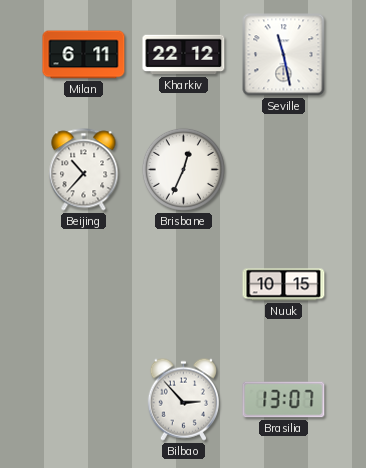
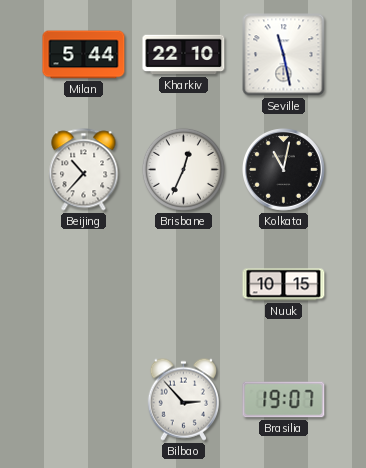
Milan: 6:11 -> 5:44 (84, 55)
Kharkiv: 22:12 -> 22:10 (184, 55)
Kolkata: none -> 11:02 (284, 170)
Brasilia: 13:07 -> 19:07 (284, 400)
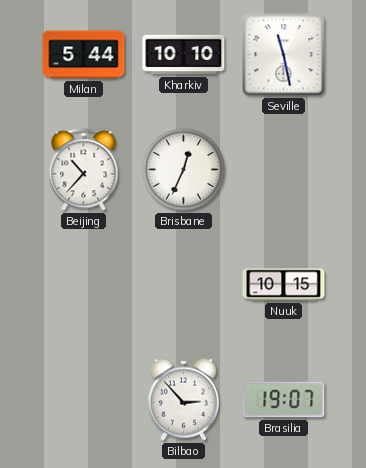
Kharkiv: 22:10 -> 10:10 (184, 55)
Kolkata: 11:02 -> none (284, 170)
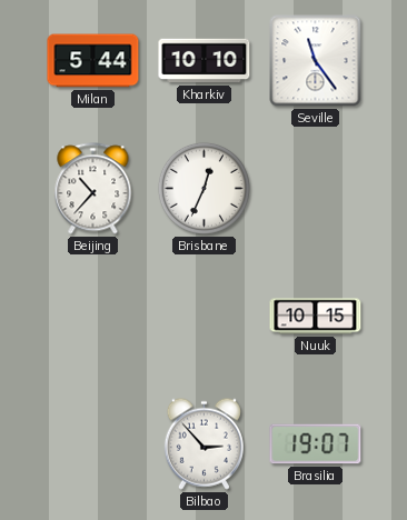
Seville: 11:28 -> 11:24 (316, 61)
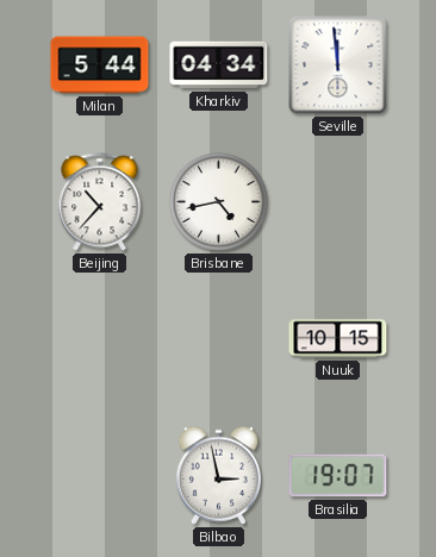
Kharkiv: 10:10 -> 04:34 (219, 65)
Seville: 11:24 -> 11:59 (338, 65)
Brisbane: 12:34 -> 4:43 (218, 201)
Bilbao: 2:53 -> 2:58 (218, 475)
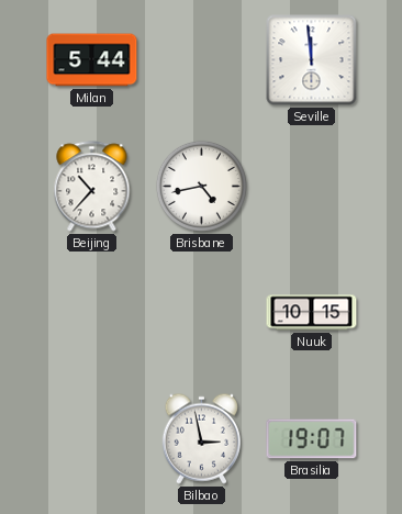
Kharkiv: 04:34 -> none (219, 65)
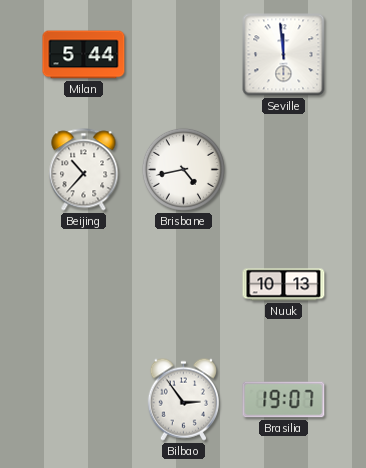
Nuuk: 10:15 -> 10:13 (284, 285)
Bilbao: 2:58 -> 2:54 (183, 399)
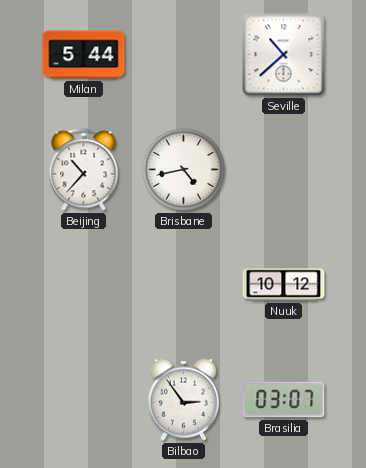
Seville: 11:59 -> 10:38 (284, 55)
Nuuk: 10:13 -> 10:12 (284, 285)
Brasilia: 19:07 -> 03:07 (284, 400)
